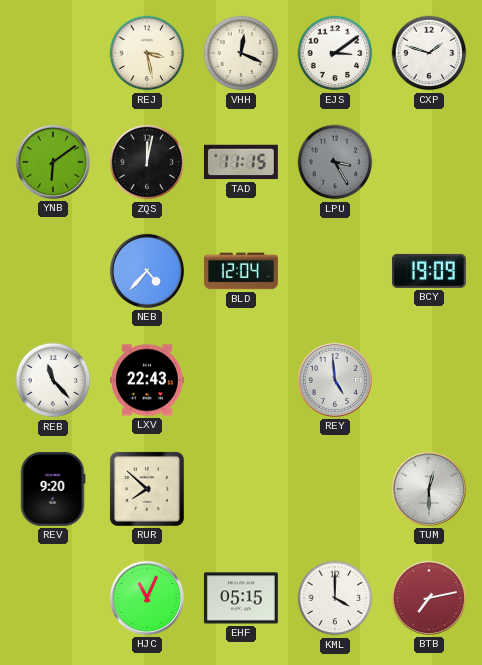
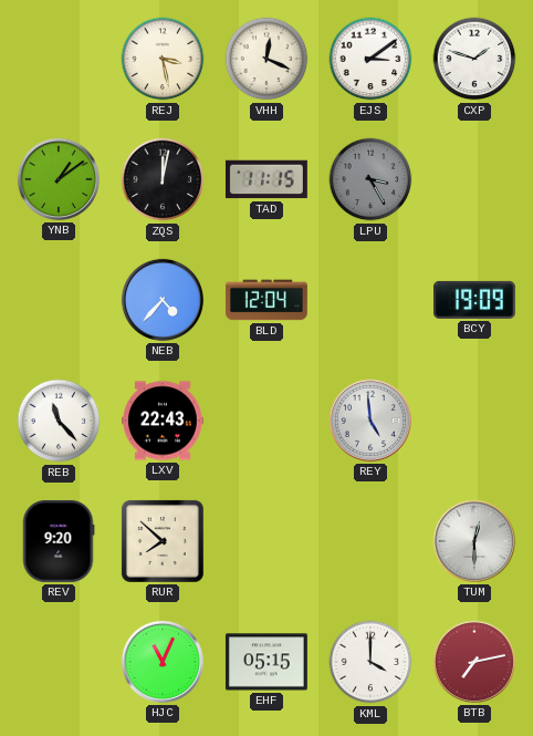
YNB: 6:09 -> 1:09 (59, 179)
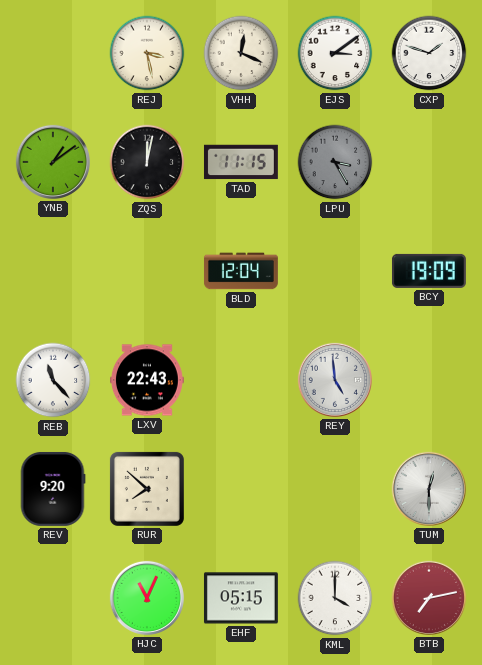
NEB: 4:37 -> none (163, 300)
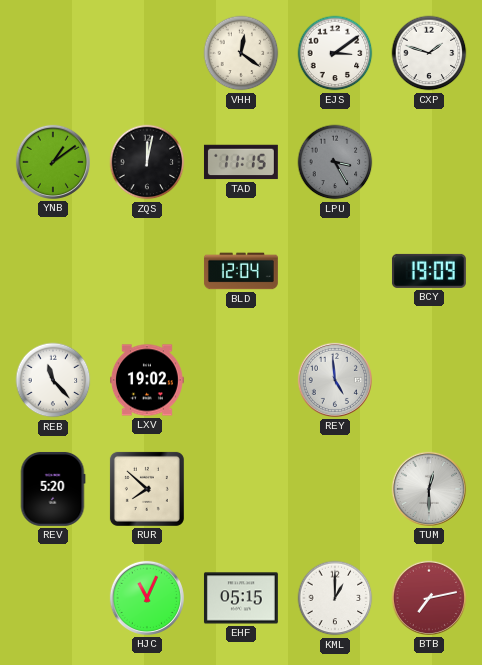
REJ: 3:28 -> none (147, 53)
VHH: 12:19 -> 12:21 (241, 53)
LXV: 22:43 -> 19:02 (148, 380)
REV: 9:20 -> 5:20 (53, 489)
KML: 4:00 -> 1:00 (335, 598)
